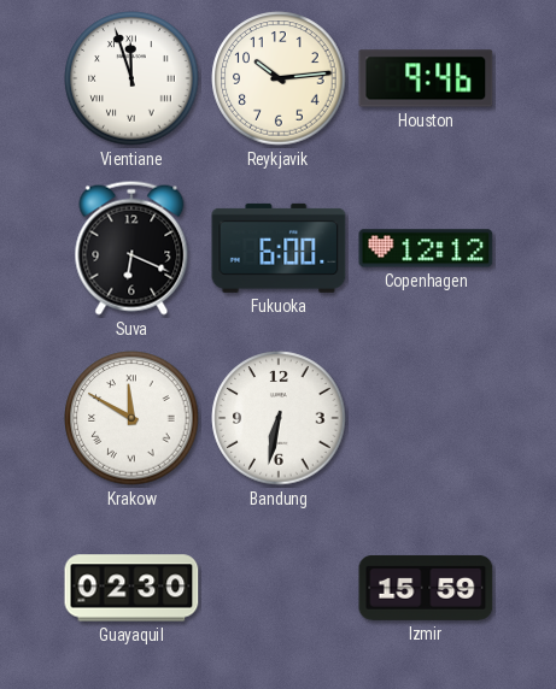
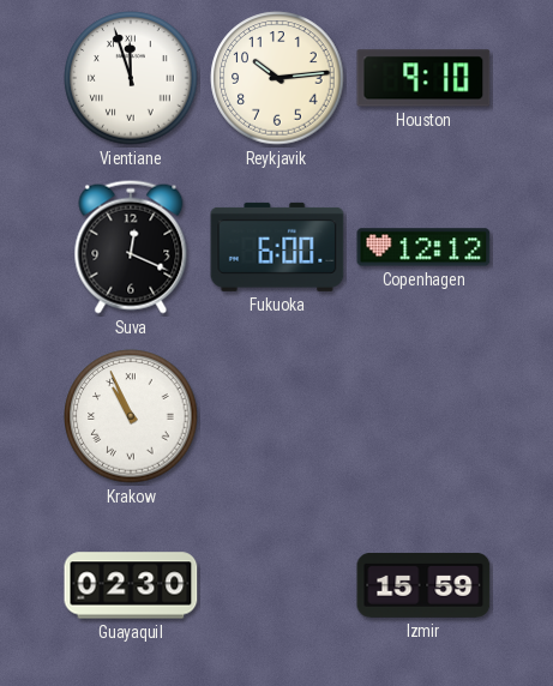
Houston: 9:46 -> 9:10 (423, 78)
Suva: 6:19 -> 12:19 (131, 247)
Krakow: 11:50 -> 10:56 (131, 416)
Bandung: 6:32 -> none (279, 418)
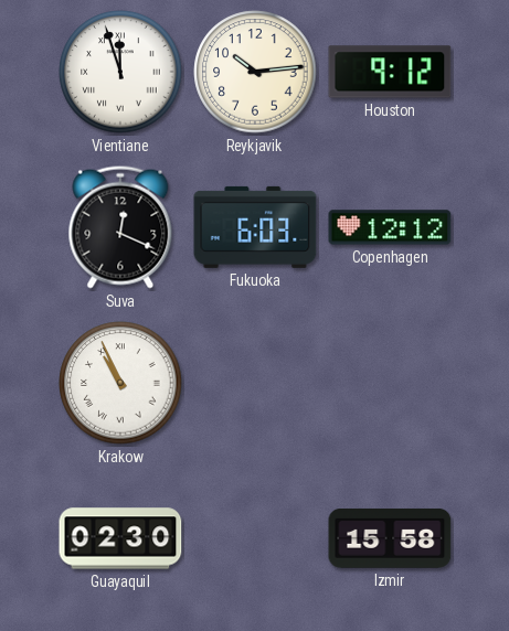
Houston: 9:10 -> 9:12 (390, 72)
Fukuoka: 6:00 -> 6:03 (255, 227)
Izmir: 15:59 -> 15:58 (390, 538)
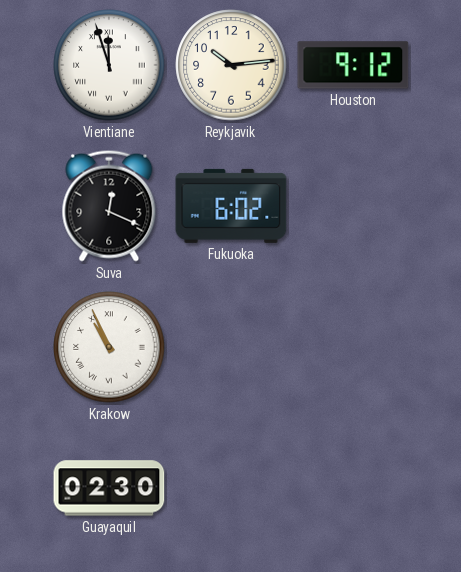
Fukuoka: 6:03 -> 6:02 (231, 206)
Copenhagen: 12:12 -> none (390, 227)
Izmir: 15:58 -> none (390, 538)
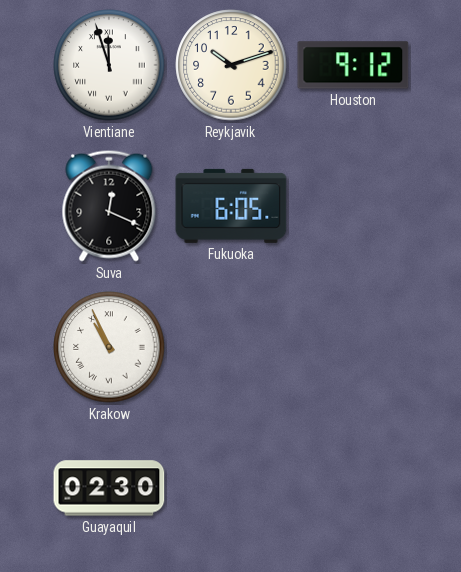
Reykjavik: 10:14 -> 10:12 (231, 65)
Fukuoka: 6:02 -> 6:05 (231, 206)
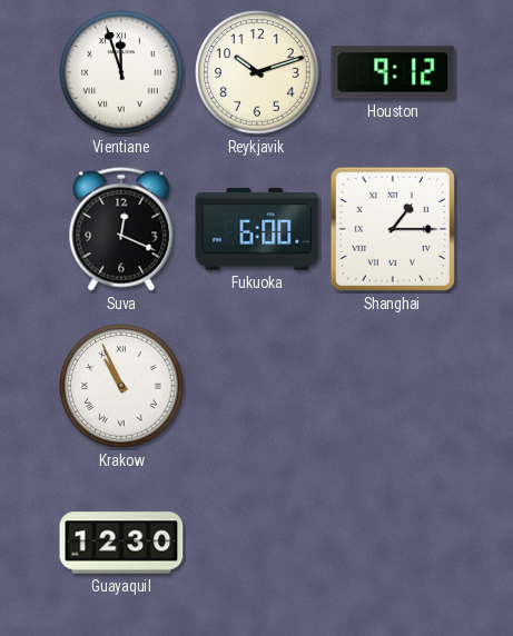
Fukuoka: 6:05 -> 6:00 (257, 229)
Shanghai: none -> 1:15 (393, 229)
Guayaquil: 02:30 -> 12:30 (121, 543)
